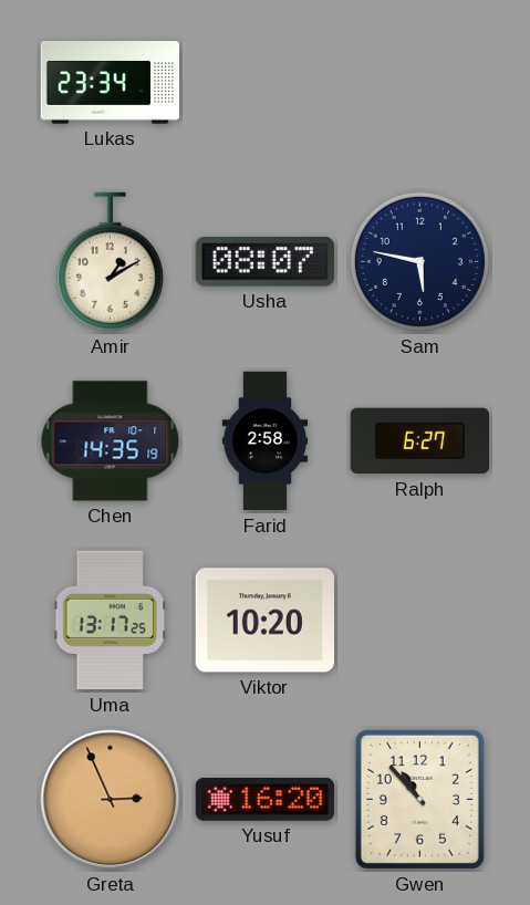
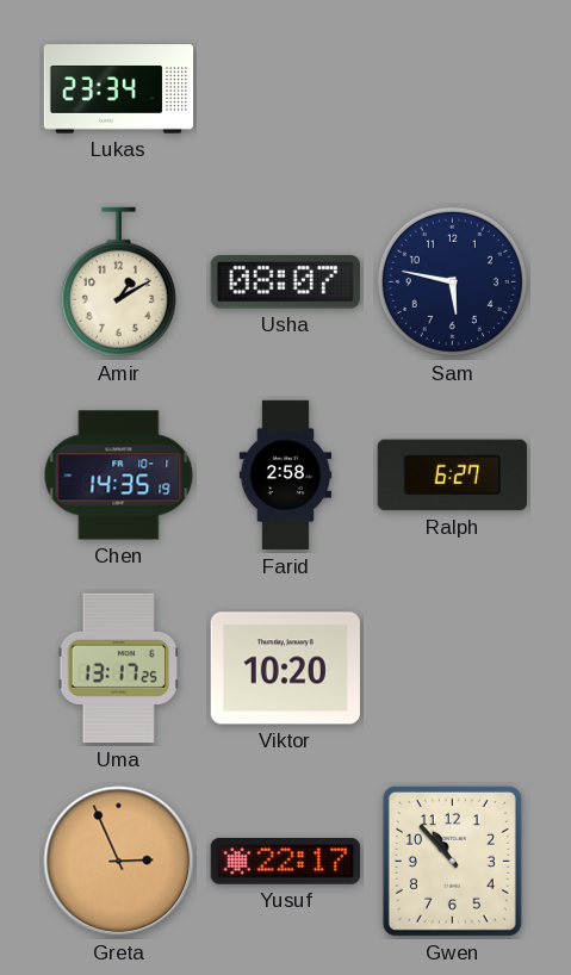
Yusuf: 16:20 -> 22:17 (285, 862)
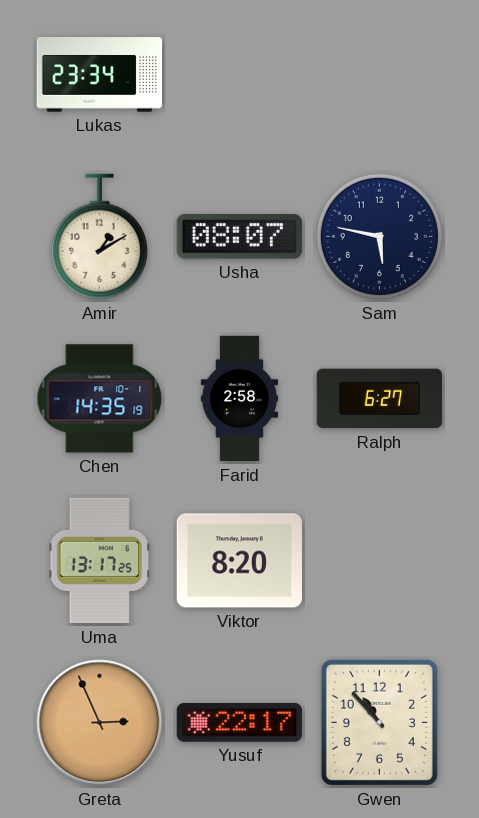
Viktor: 10:20 -> 8:20 (239, 561)
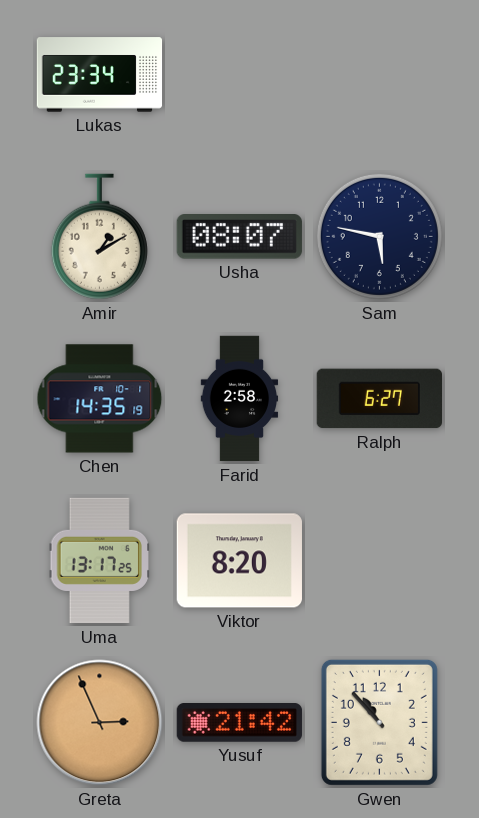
Yusuf: 22:17 -> 21:42 (239, 723)
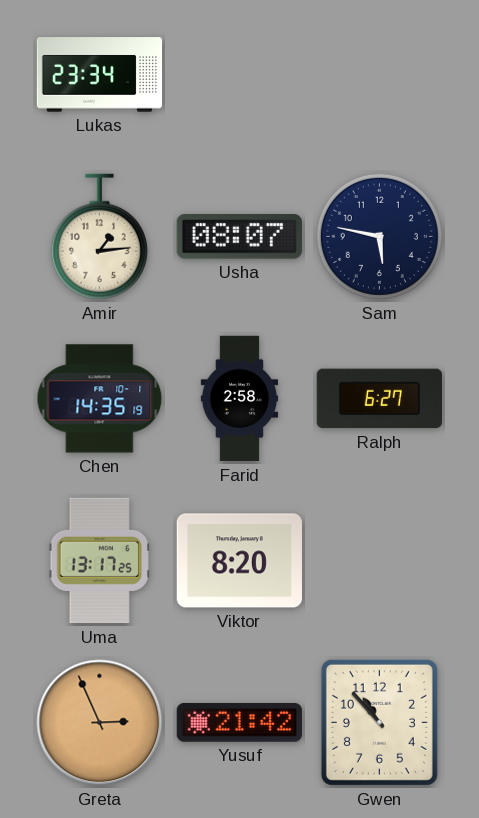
Amir: 1:10 -> 1:14 (99, 237)
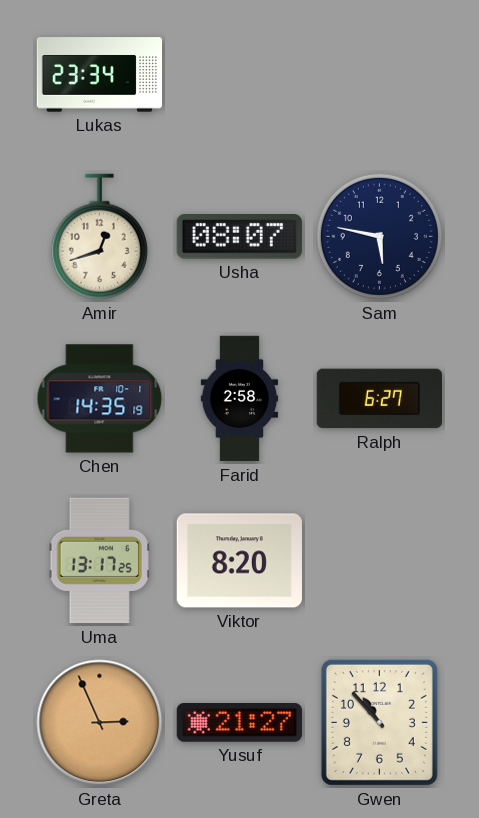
Amir: 1:14 -> 12:42 (99, 237)
Yusuf: 21:42 -> 21:27 (239, 723)
